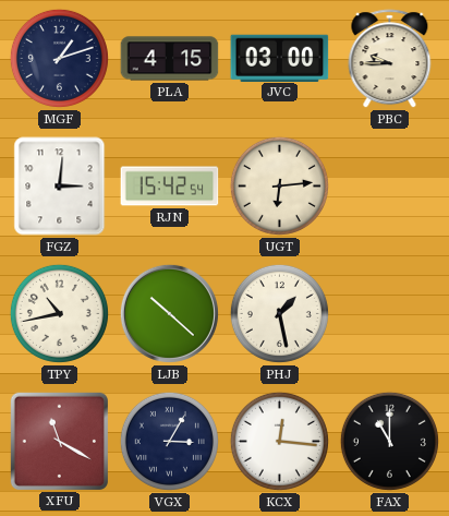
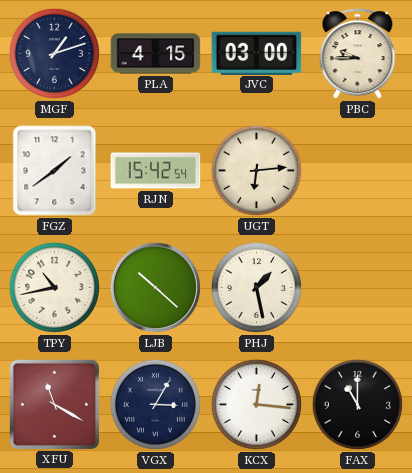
FGZ: 3:01 -> 1:39 (55, 171)
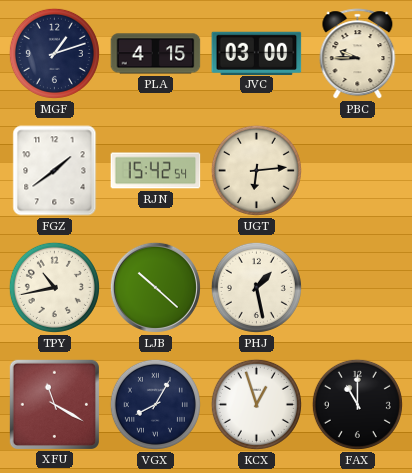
VGX: 3:05 -> 8:05 (155, 404)
KCX: 12:16 -> 12:57 (256, 404)
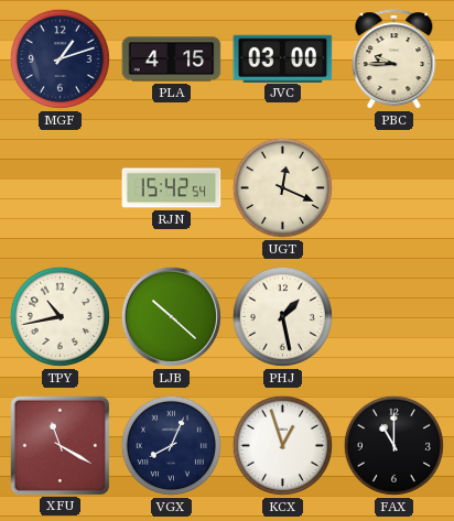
FGZ: 1:39 -> none (55, 171)
UGT: 6:14 -> 12:19 (282, 187)
VGX: 8:05 -> 8:04 (171, 445)
